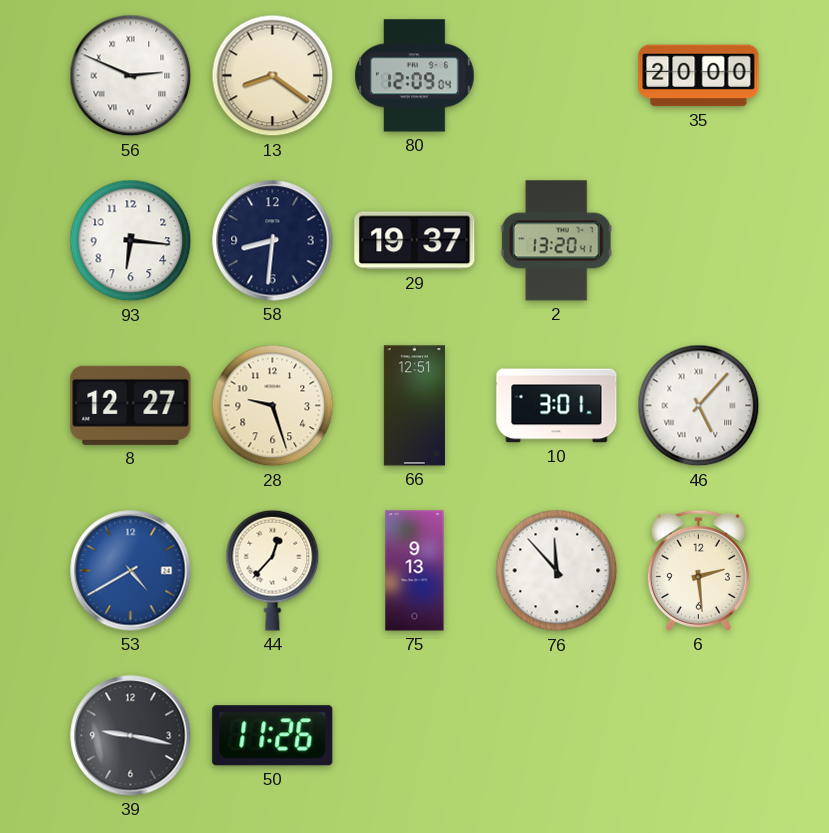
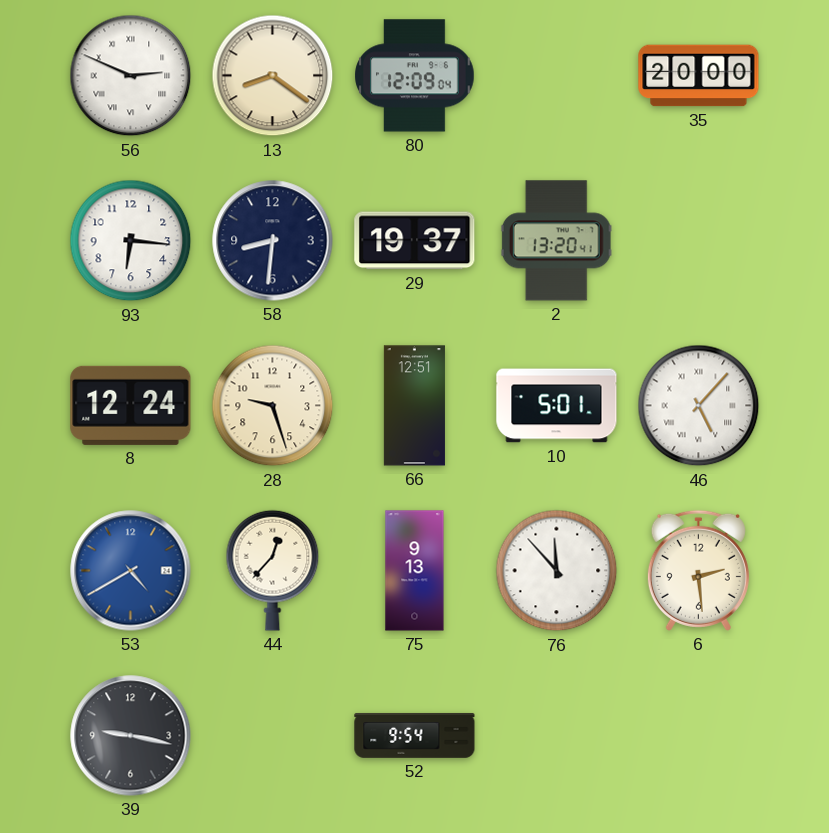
8: 12:27 -> 12:24 (131, 405)
10: 3:01 -> 5:01 (557, 406)
50: 11:26 -> none (273, 736)
52: none -> 9:54 (415, 736)
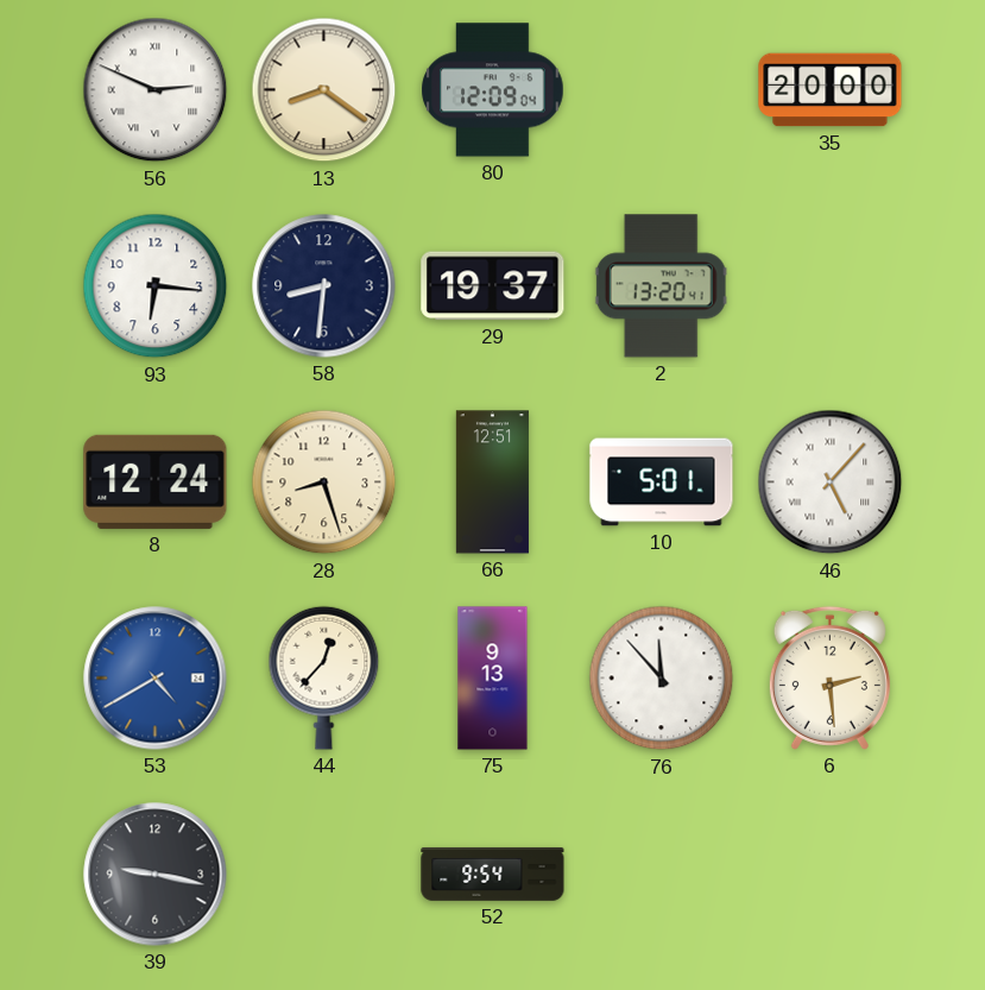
28: 9:27 -> 8:27 (324, 483)
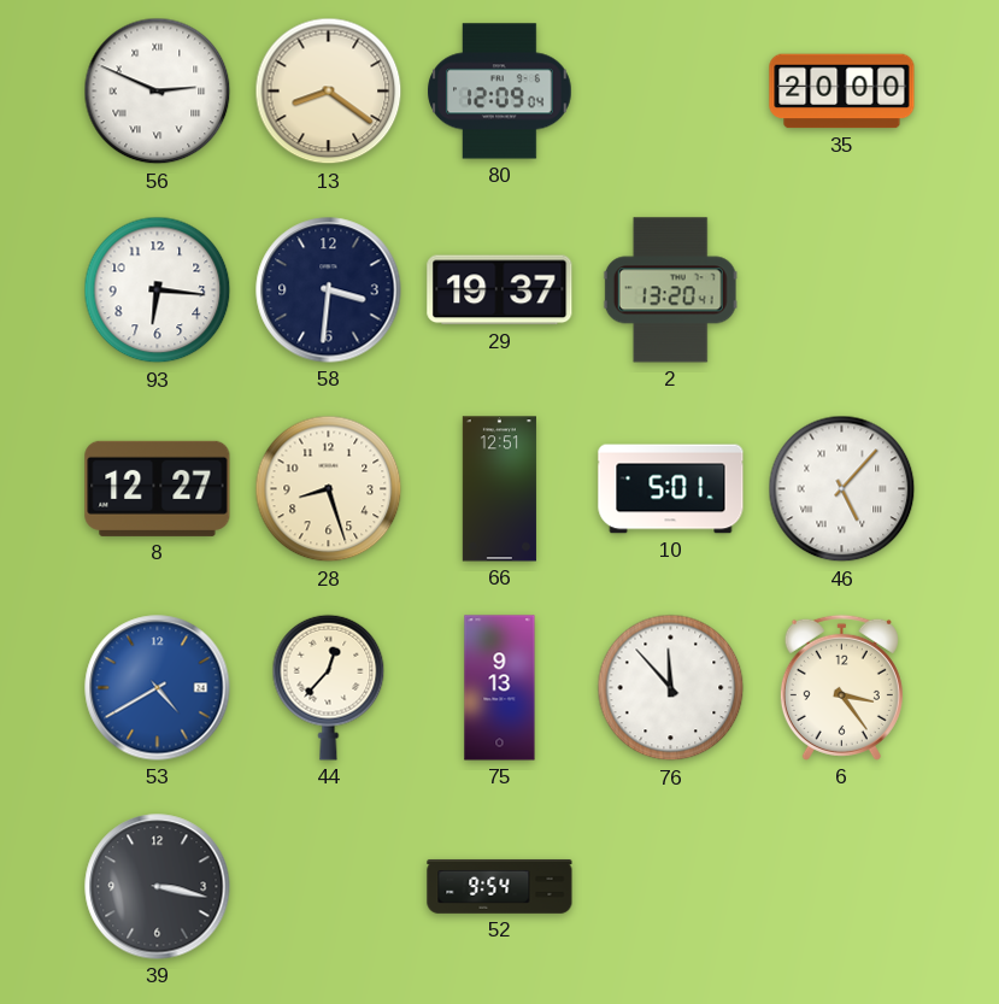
58: 8:31 -> 3:31 (329, 290)
8: 12:24 -> 12:27 (158, 488)
6: 2:29 -> 3:24 (841, 687)
39: 9:17 -> 3:17 (158, 887)
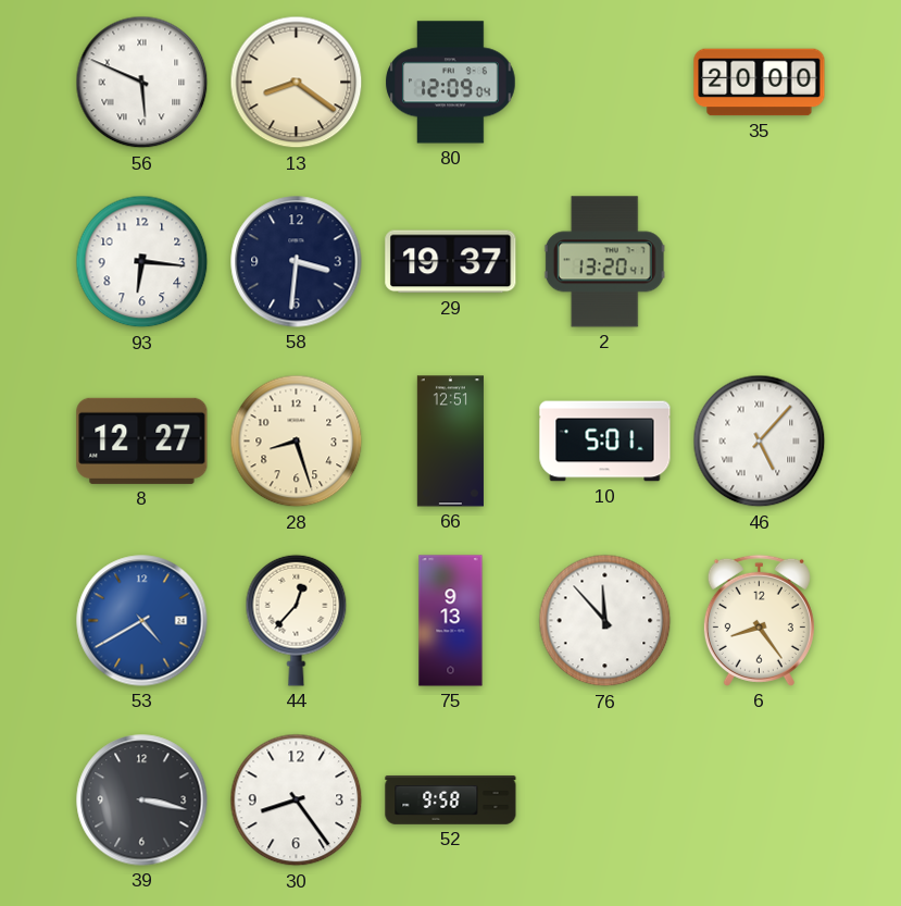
56: 2:49 -> 5:49 (142, 83)
6: 3:24 -> 8:24 (759, 620)
30: none -> 8:24 (297, 800)
52: 9:54 -> 9:58 (451, 800)
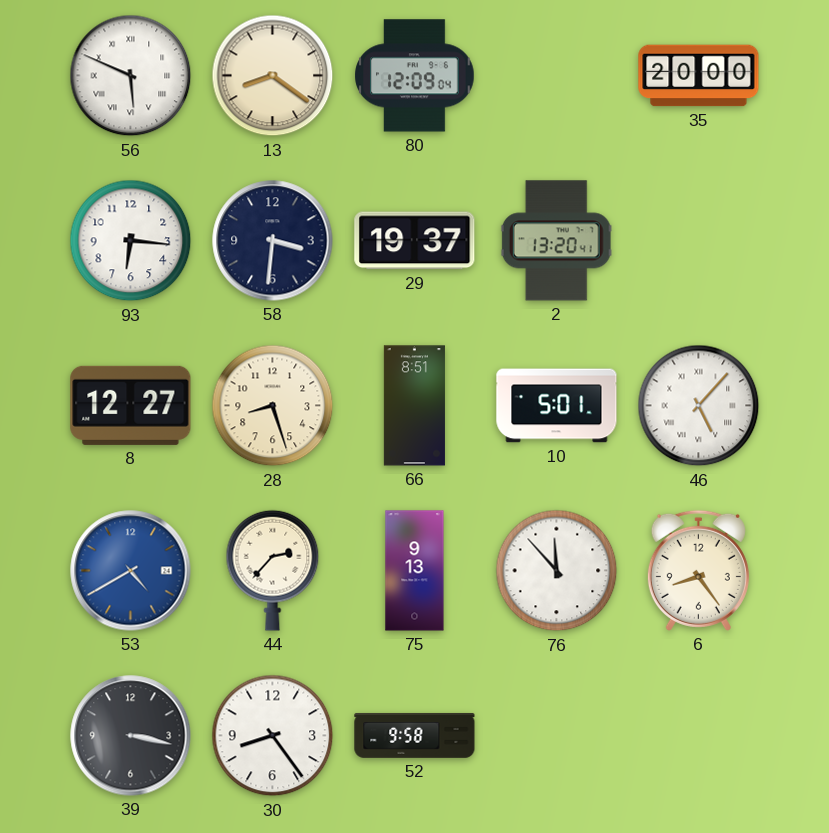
66: 12:51 -> 8:51 (414, 406)
44: 12:37 -> 2:37 (273, 570)
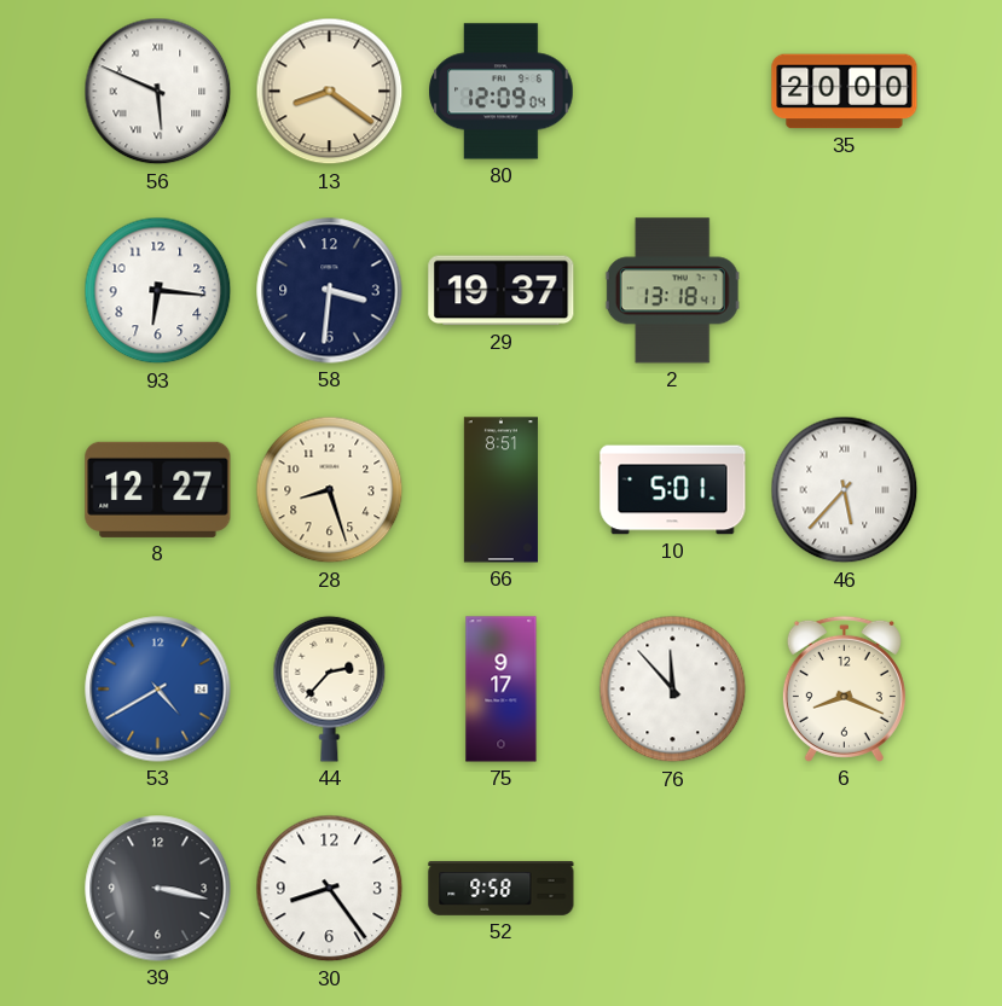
2: 13:20 -> 13:18 (672, 291)
46: 5:07 -> 5:37 (845, 490)
75: 9:13 -> 9:17 (502, 690)
6: 8:24 -> 8:19 (844, 688)
